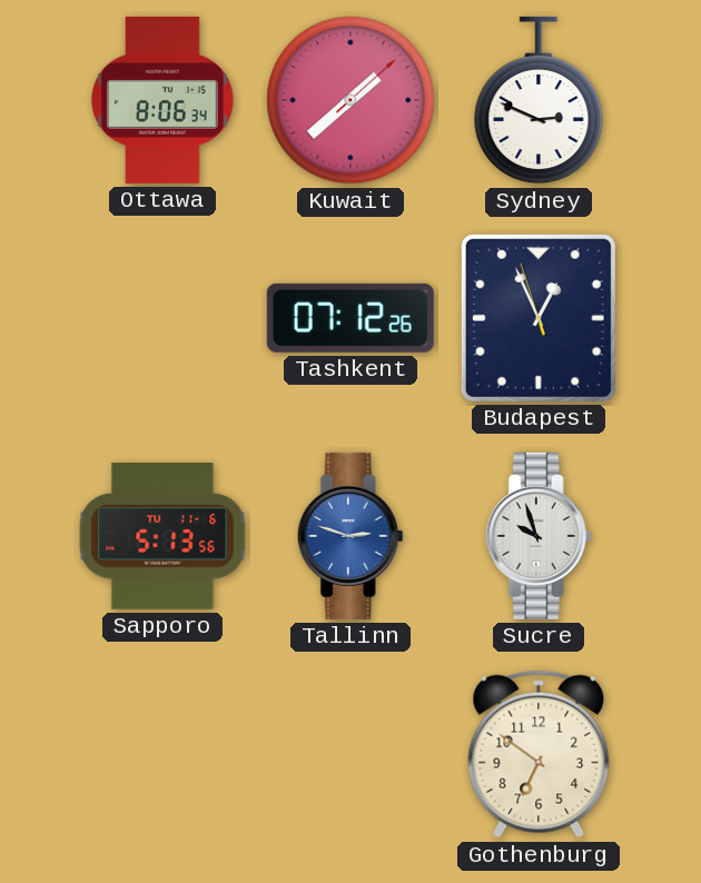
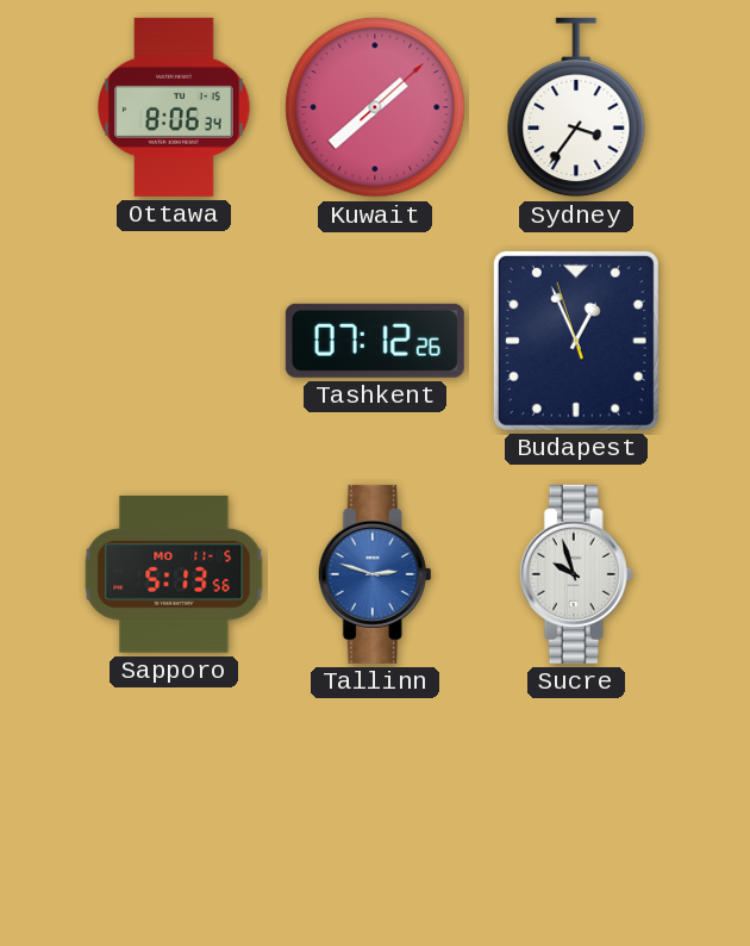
Sydney: 2:49 -> 3:36 (576, 107)
Sapporo date: TU 11-6 -> MO 11-5 (174, 575)
Gothenburg: 6:51 -> none (539, 754)
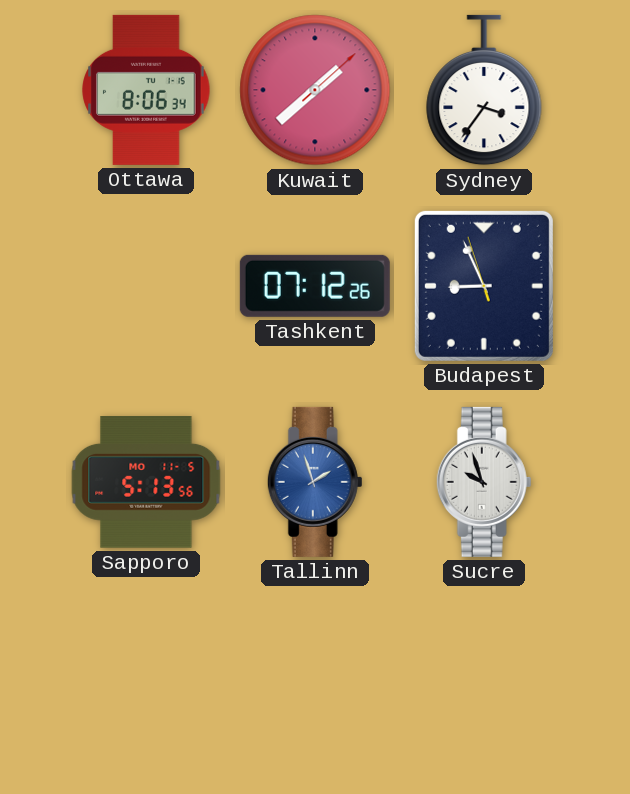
Budapest: 12:55 -> 8:55 (484, 286)
Tallinn: 2:48 -> 1:57 (315, 482)
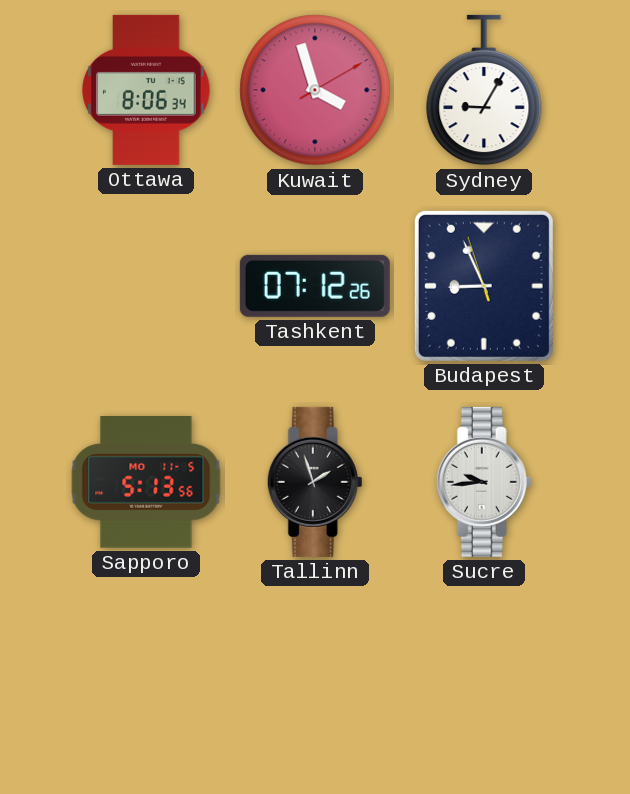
Kuwait: 1:38 -> 3:57 (315, 90)
Sydney: 3:36 -> 9:05 (484, 90)
Tallinn dial: blue -> black (315, 482)
Sucre: 9:57 -> 9:44 (484, 482)
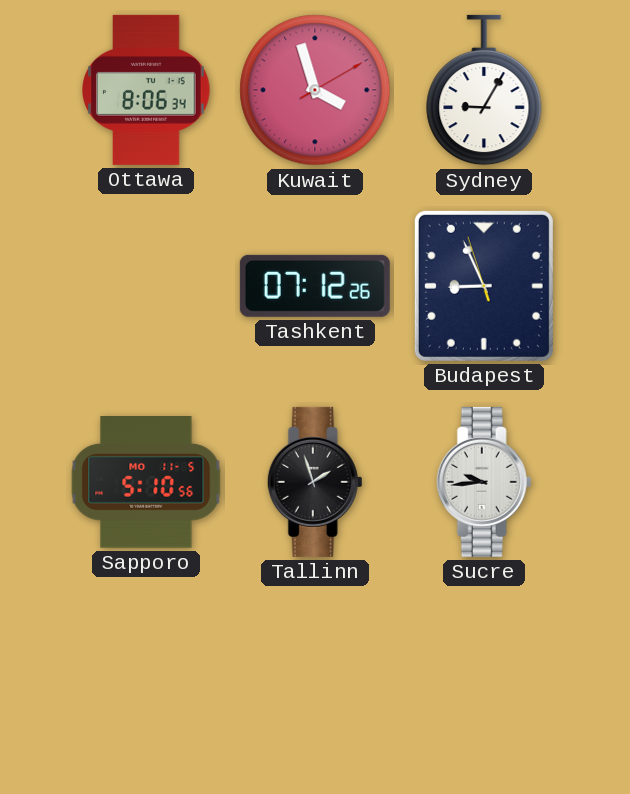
Sapporo: 5:13 -> 5:10 (146, 483)
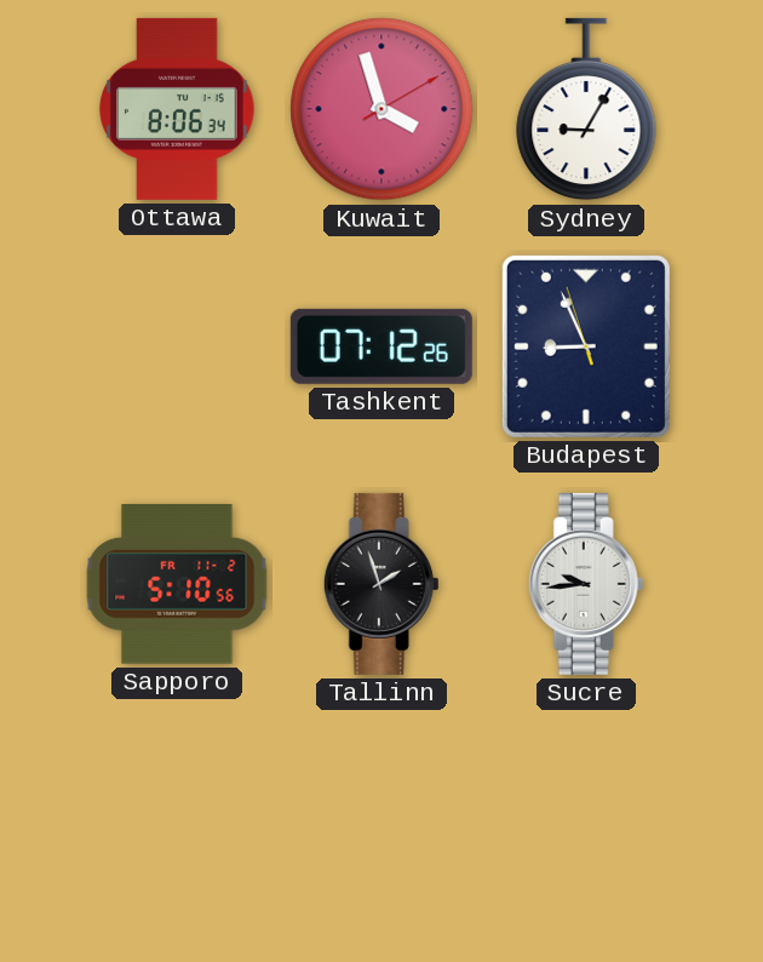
Sapporo date: MO 11-5 -> FR 11-2 (177, 585)
